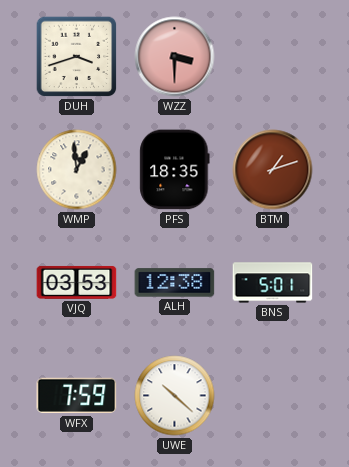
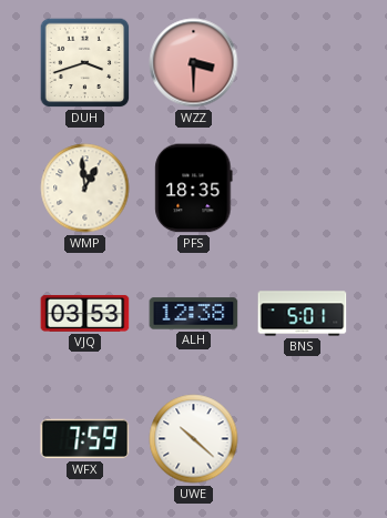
BTM: 1:12 -> none (273, 170)
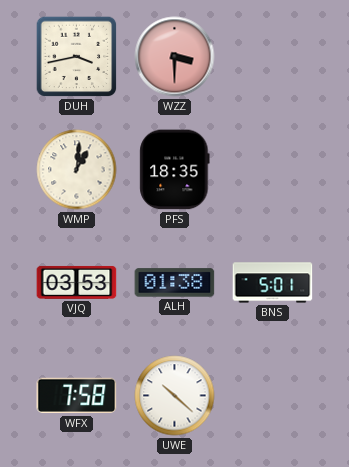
DUH: 3:42 -> 3:43 (77, 57)
WMP: 12:59 -> 1:01 (77, 170)
ALH: 12:38 -> 01:38 (175, 283)
WFX: 7:59 -> 7:58 (77, 396)
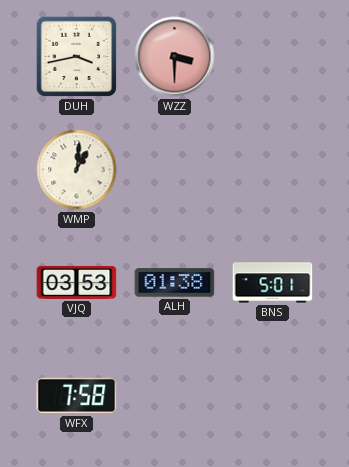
PFS: 18:35 -> none (175, 170)
UWE: 10:22 -> none (175, 396)
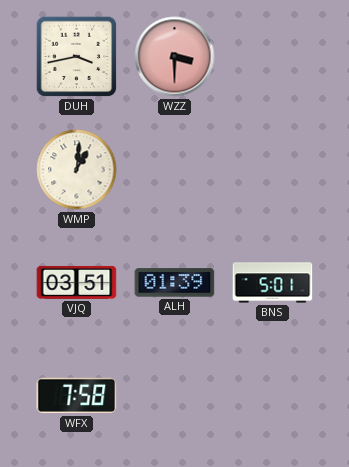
VJQ: 03:53 -> 03:51 (77, 282)
ALH: 01:38 -> 01:39 (175, 283)
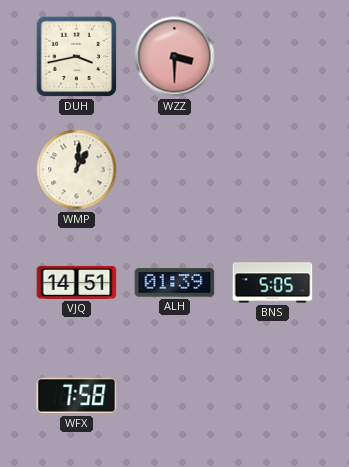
VJQ: 03:51 -> 14:51 (77, 282)
BNS: 5:01 -> 5:05 (273, 283)
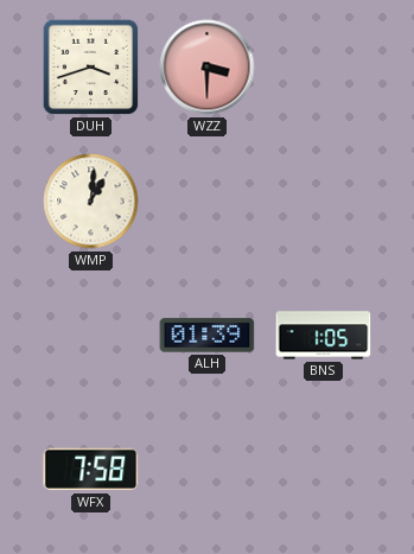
DUH: 3:43 -> 3:42 (91, 68)
VJQ: 14:51 -> none (77, 282)
BNS: 5:05 -> 1:05 (324, 336)
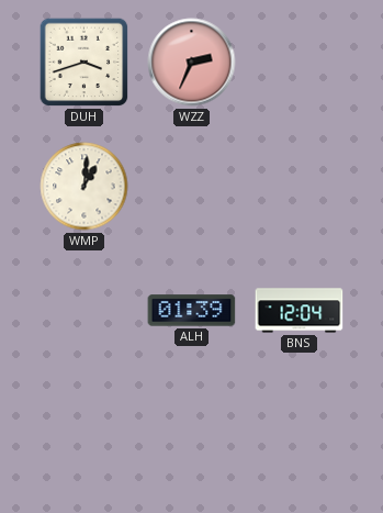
WZZ: 3:30 -> 2:34 (192, 63)
BNS: 1:05 -> 12:04 (300, 311)
WFX: 7:58 -> none (91, 470)
